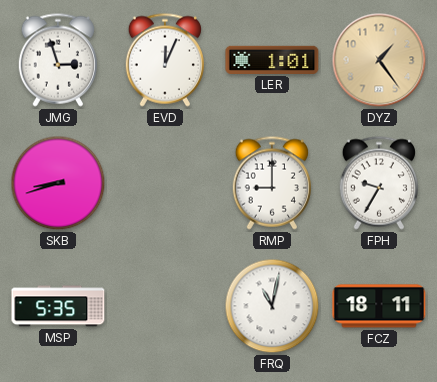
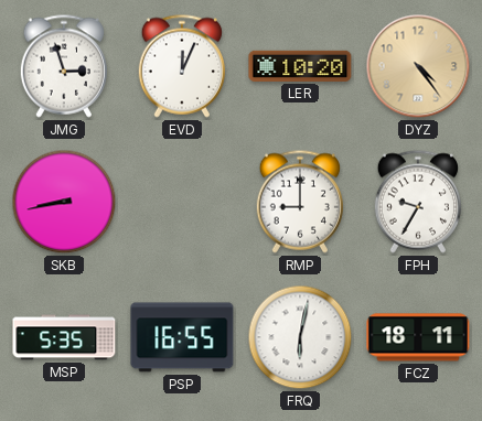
LER: 1:01 -> 10:20 (300, 66)
DYZ: 1:24 -> 4:24 (418, 66)
SKB: 8:42 -> 8:43 (64, 202)
PSP: none -> 16:55 (182, 337)
FRQ: 11:02 -> 6:02 (300, 337)
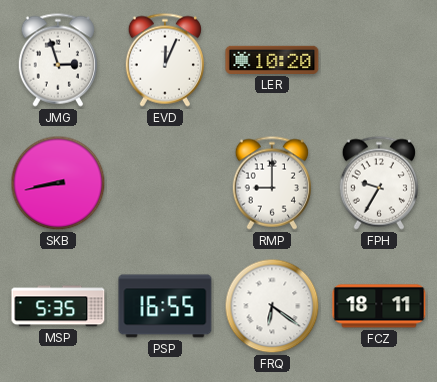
DYZ: 4:24 -> none (418, 66)
FRQ: 6:02 -> 6:21 (272, 306)
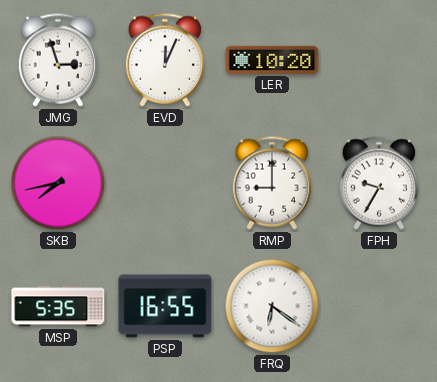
SKB: 8:43 -> 7:43 (58, 183)
FCZ: 18:11 -> none (379, 306)
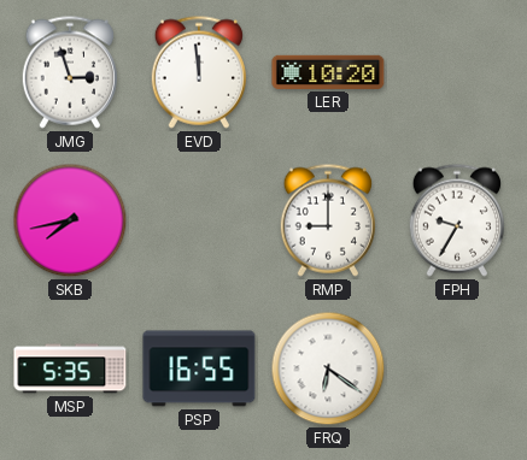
EVD: 12:04 -> 11:59 (199, 72)
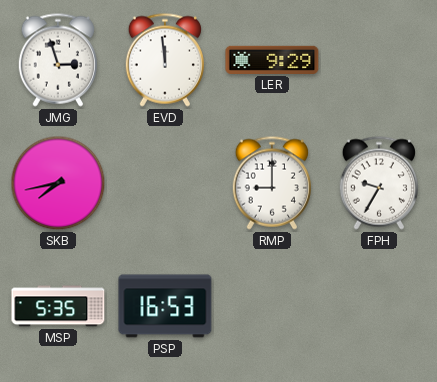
LER: 10:20 -> 9:29 (272, 60)
PSP: 16:55 -> 16:53 (165, 306)
FRQ: 6:21 -> none (328, 368)
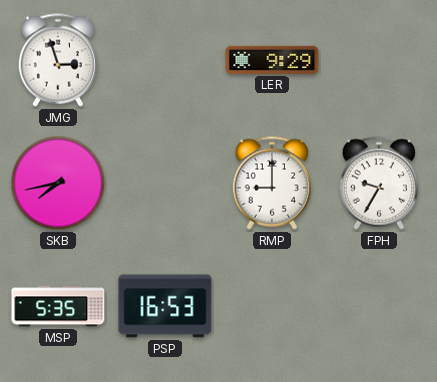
EVD: 11:59 -> none (165, 60)
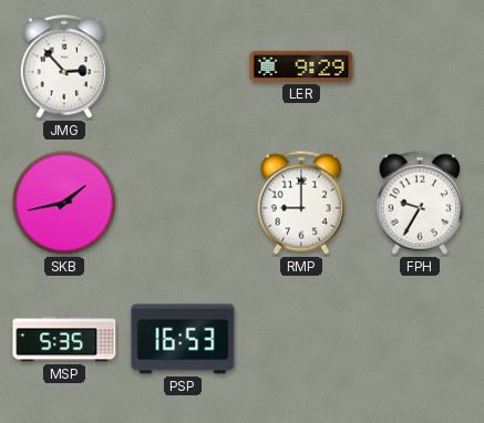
JMG: 2:57 -> 2:53 (64, 66)
SKB: 7:43 -> 1:43 (64, 203)
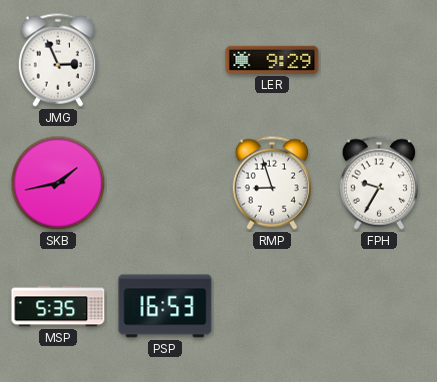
JMG: 2:53 -> 2:56 (58, 60)
RMP: 9:00 -> 8:57 (272, 183)
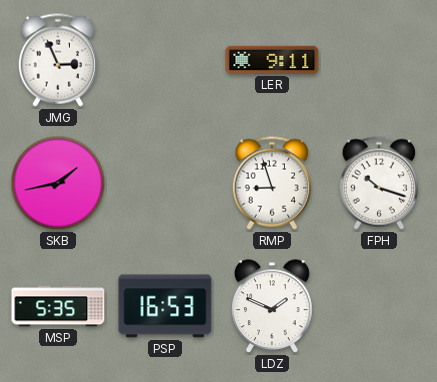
LER: 9:29 -> 9:11 (272, 60)
FPH: 9:35 -> 10:18 (379, 183)
LDZ: none -> 1:49 (273, 307)
